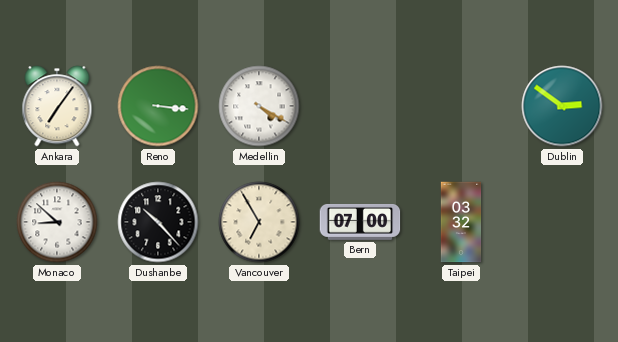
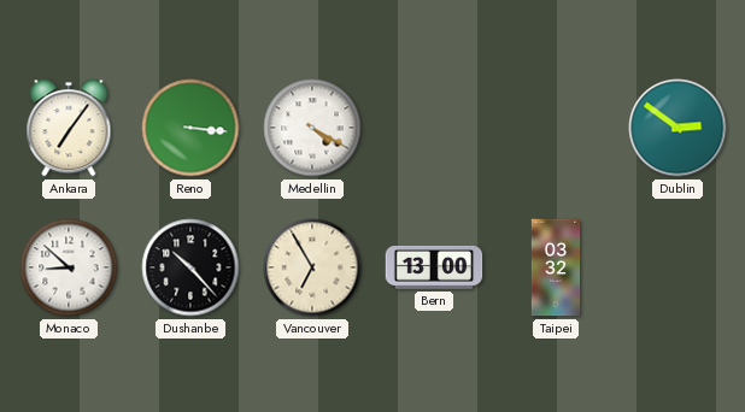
Bern: 07:00 -> 13:00 (434, 267)
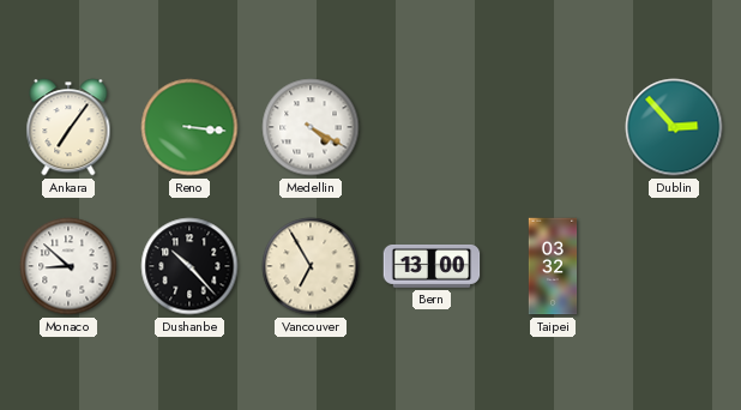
Dublin: 2:51 -> 2:53 (674, 127)
